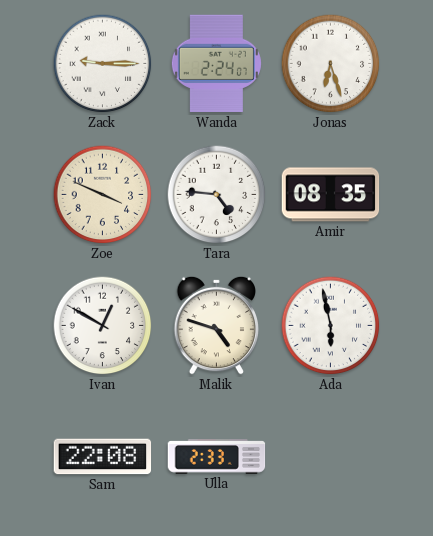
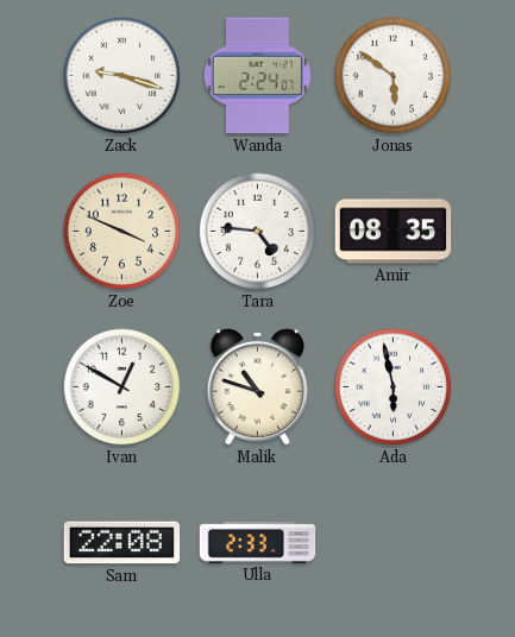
Zack: 9:15 -> 9:18 (123, 76)
Jonas: 6:27 -> 5:51 (394, 76)
Malik: 4:48 -> 10:48 (258, 386)
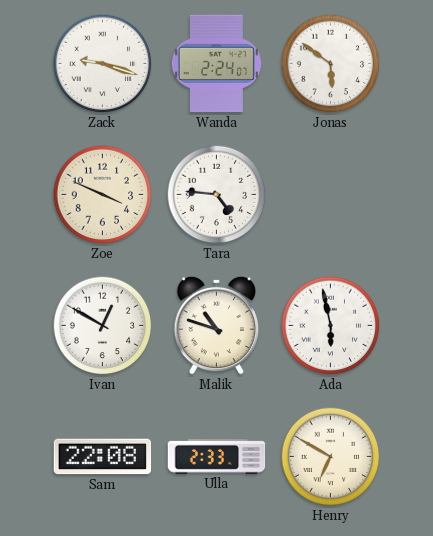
Amir: 08:35 -> none (394, 232)
Henry: none -> 6:50 (331, 457)
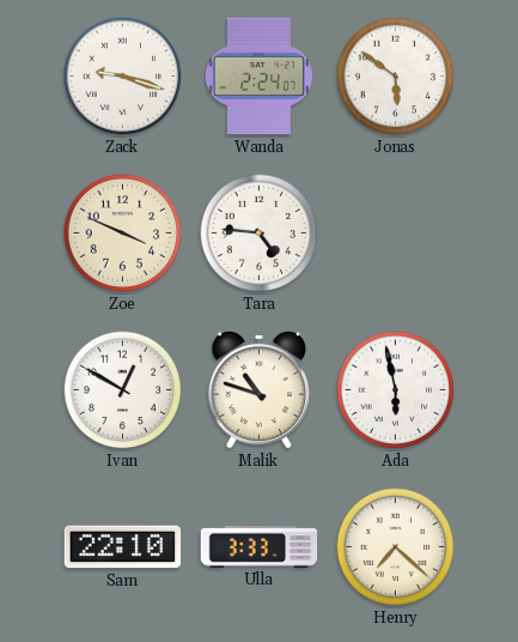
Sam: 22:08 -> 22:10 (123, 547)
Ulla: 2:33 -> 3:33 (260, 547)
Henry: 6:50 -> 7:22 (396, 547)
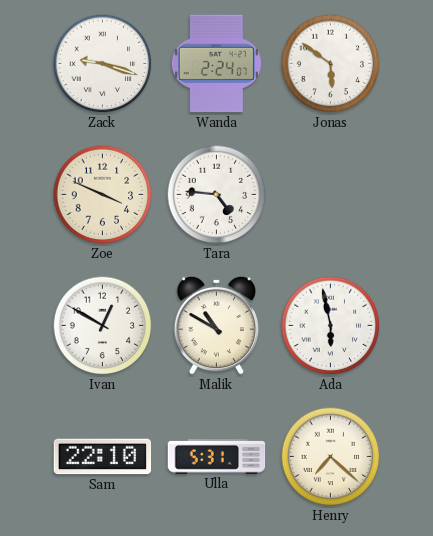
Malik: 10:48 -> 10:50 (217, 325)
Ulla: 3:33 -> 5:31 (217, 457)
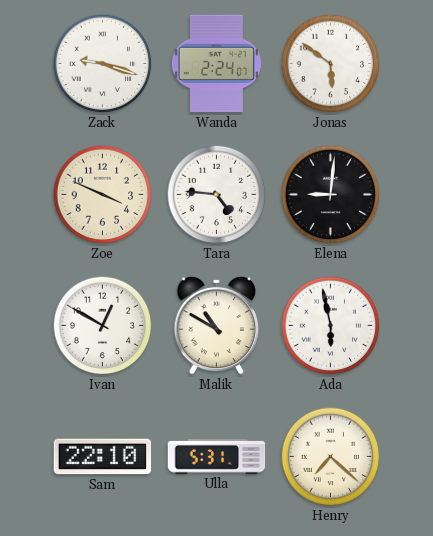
Elena: none -> 9:01 (331, 195)
